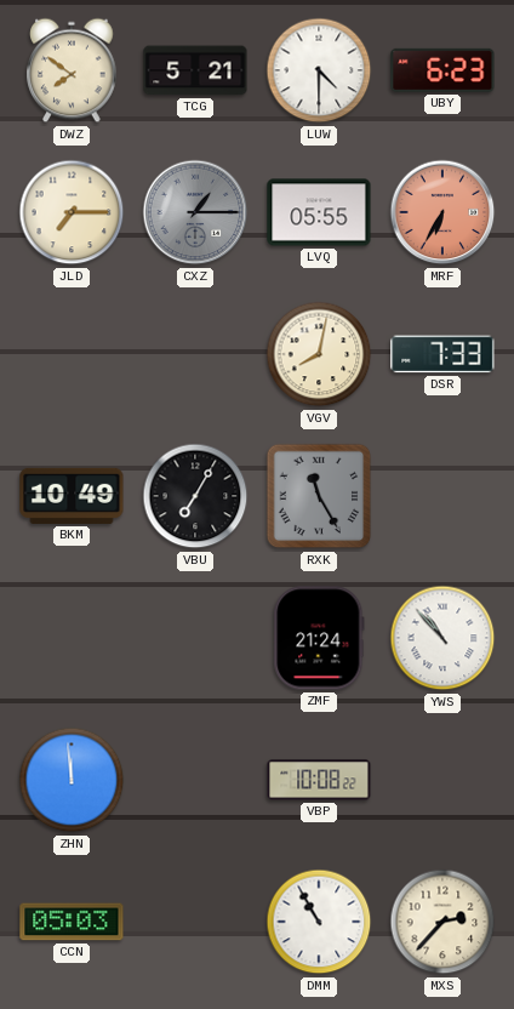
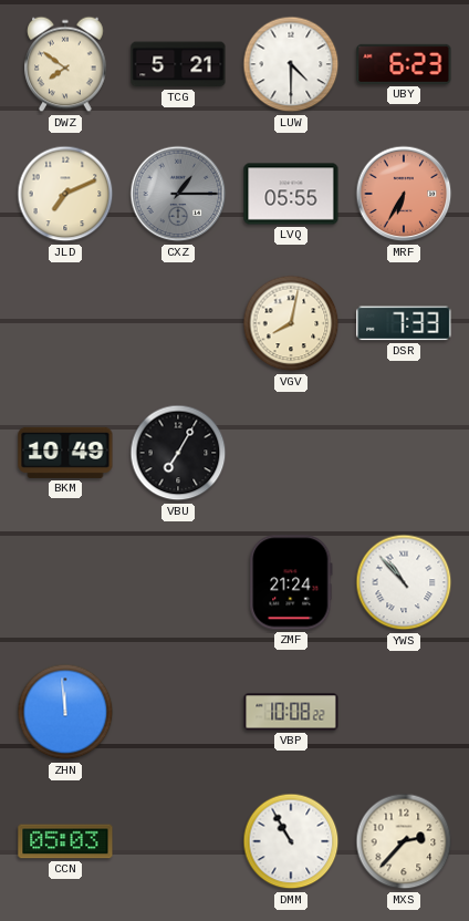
JLD: 7:15 -> 7:11 (65, 194)
RXK: 11:25 -> none (319, 496)
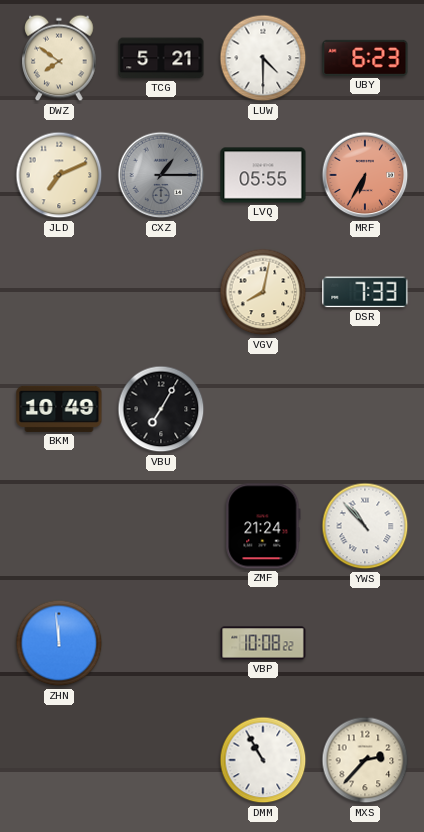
CCN: 05:03 -> none (65, 841)
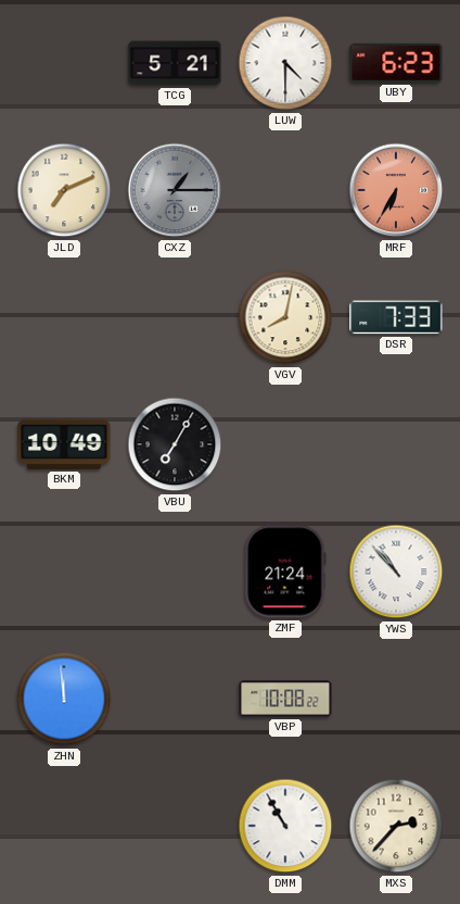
DWZ: 7:51 -> none (59, 58)
LVQ: 05:55 -> none (263, 175)
